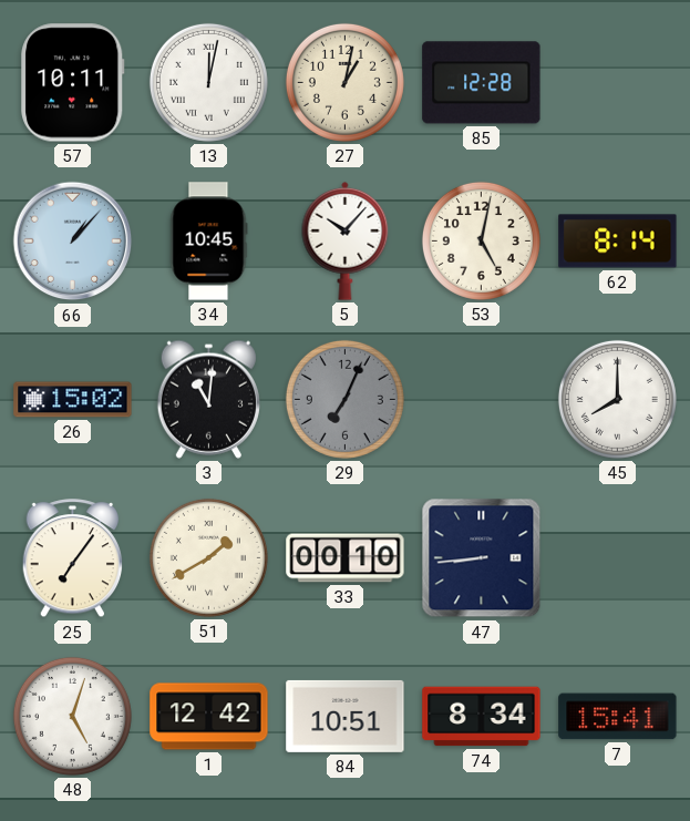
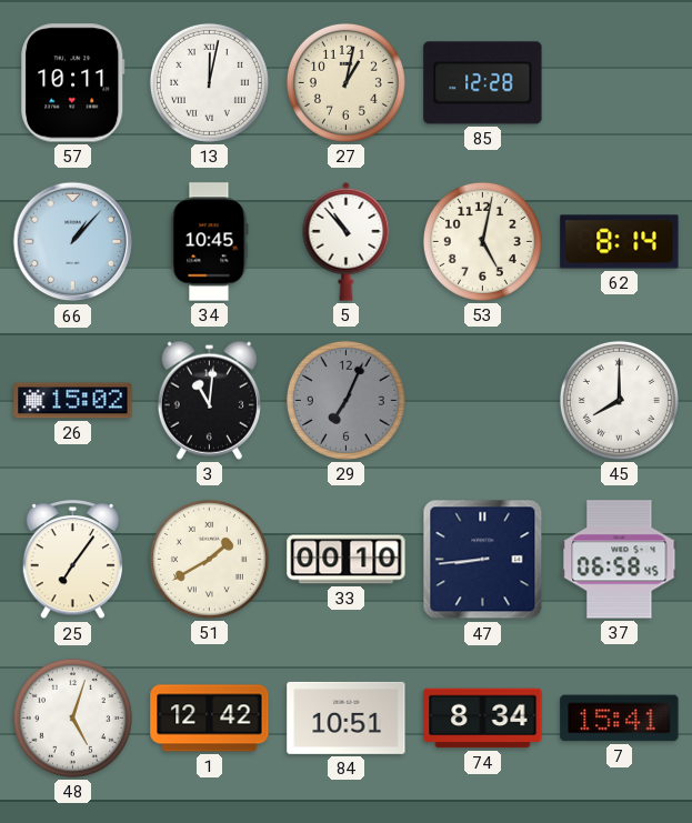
5: 10:07 -> 10:53 (347, 241)
37: none -> 06:58 (620, 560)
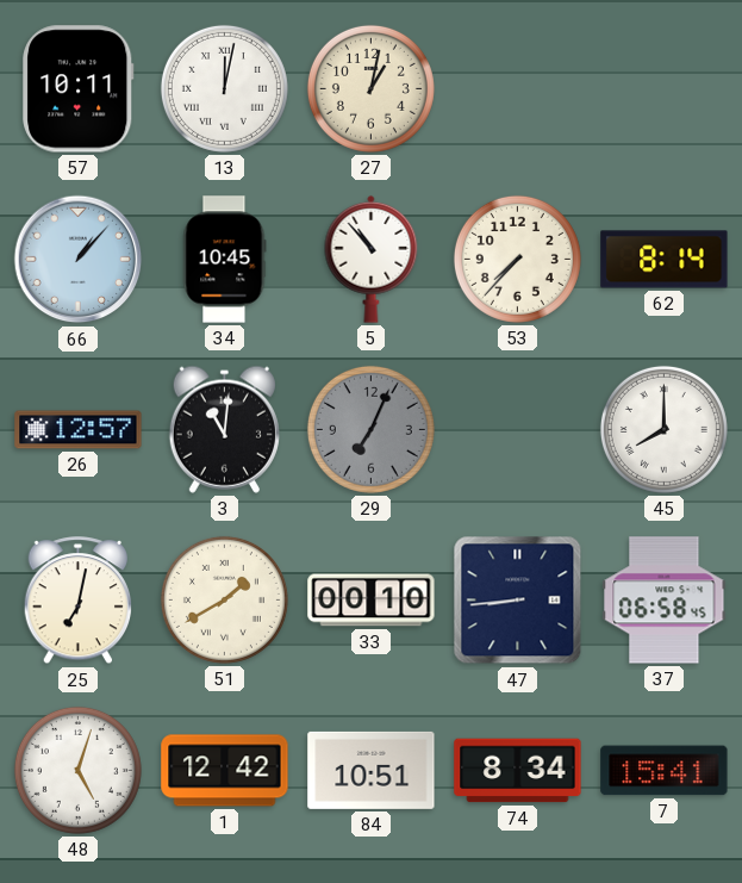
85: 12:28 -> none (483, 83)
53: 5:02 -> 7:37 (517, 259)
26: 15:02 -> 12:57 (79, 430)
25: 7:06 -> 7:02 (79, 601)
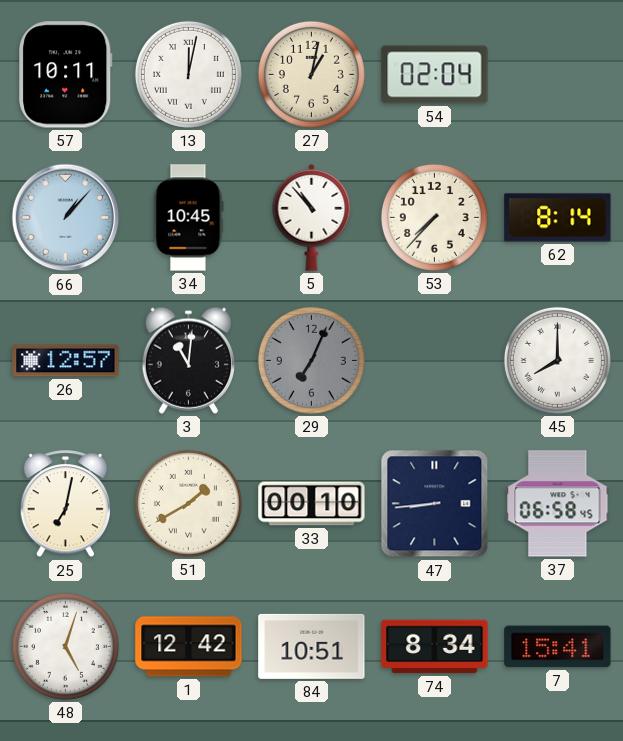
54: none -> 02:04 (435, 75)
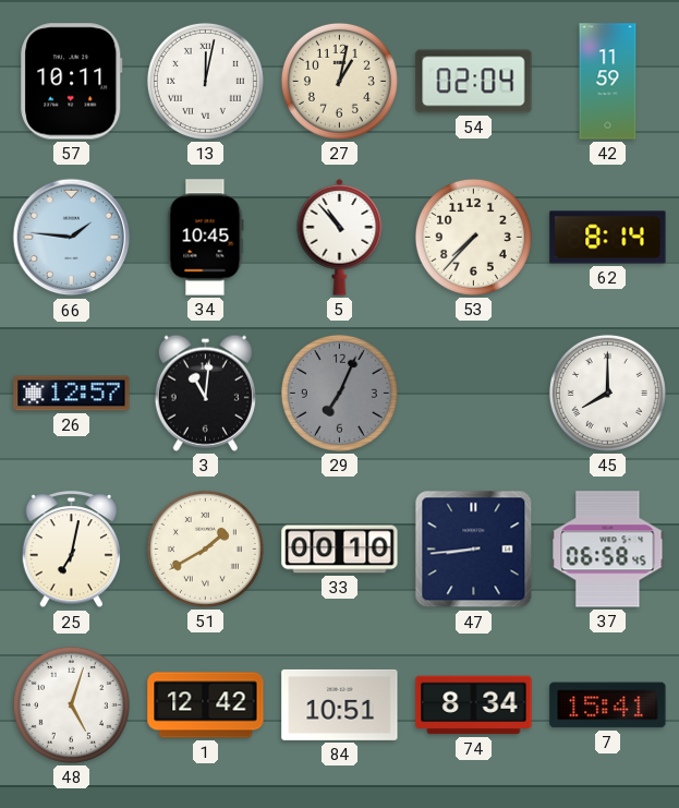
42: none -> 11:59 (608, 82)
66: 1:07 -> 1:46 (72, 238)
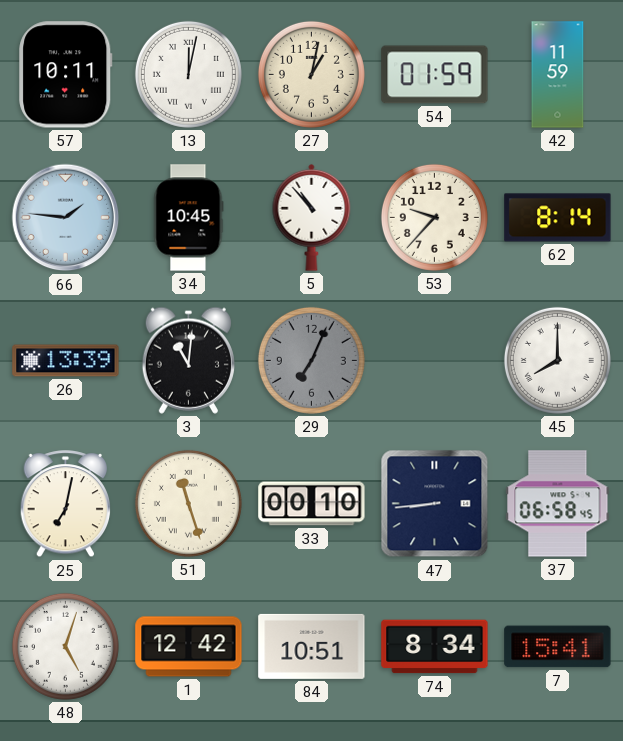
54: 02:04 -> 01:59 (435, 75)
53: 7:37 -> 9:37 (434, 217)
26: 12:57 -> 13:39 (66, 361)
51: 1:40 -> 11:27 (188, 503)
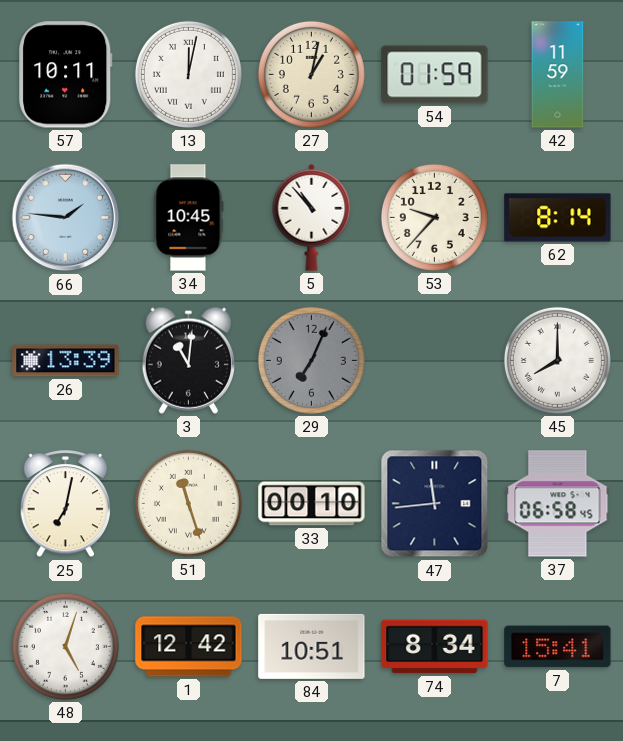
47: 8:44 -> 11:44 (435, 504)
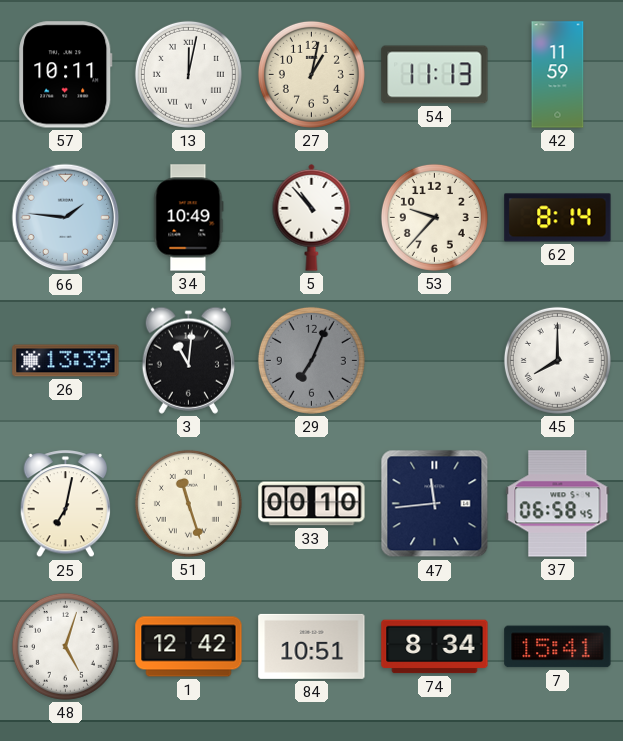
54: 01:59 -> 11:13 (435, 75)
34: 10:45 -> 10:49 (189, 218)
